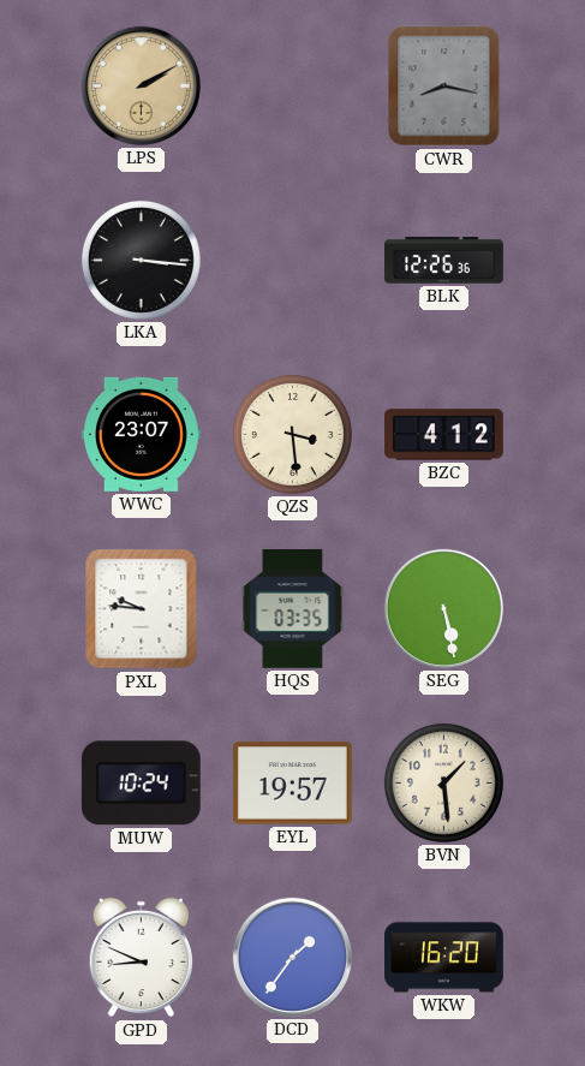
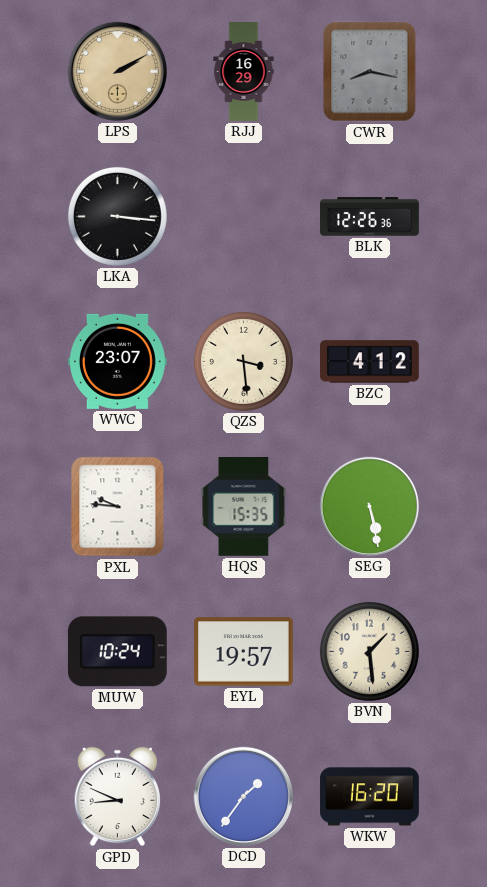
RJJ: none -> 16:29 (244, 72)
HQS: 03:35 -> 15:35 (244, 507)
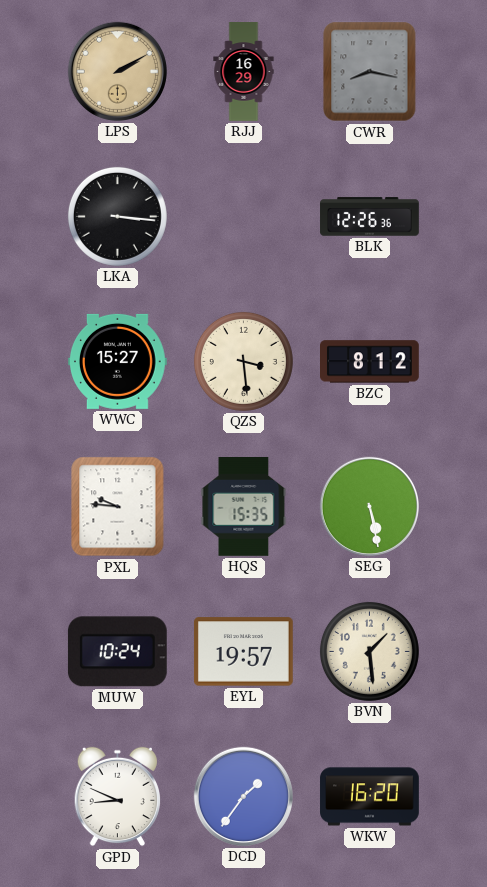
WWC: 23:07 -> 15:27 (118, 361)
BZC: 4:12 -> 8:12 (370, 362)
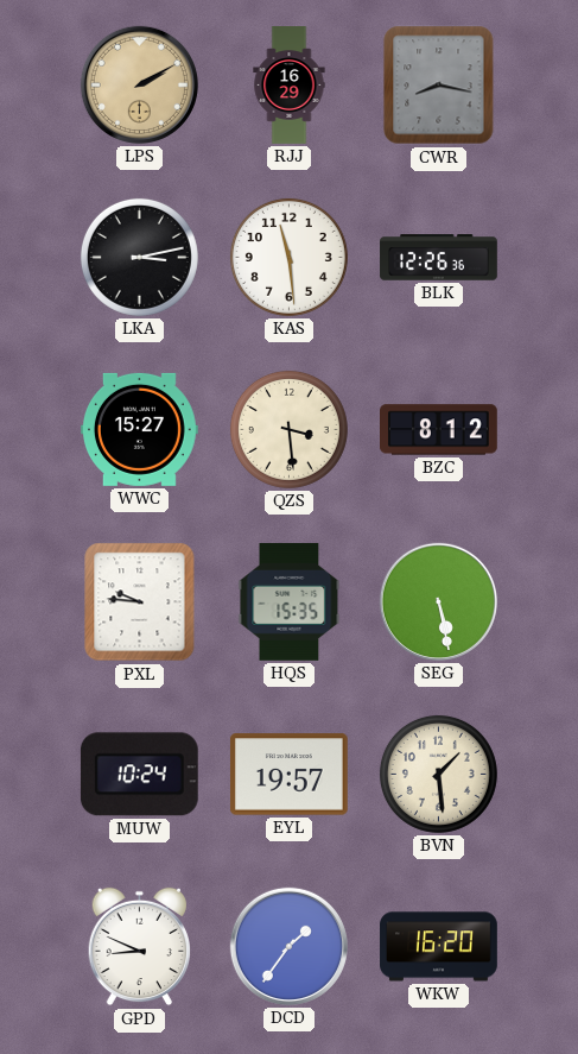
LKA: 3:16 -> 3:13 (139, 257)
KAS: none -> 11:29 (288, 257)
